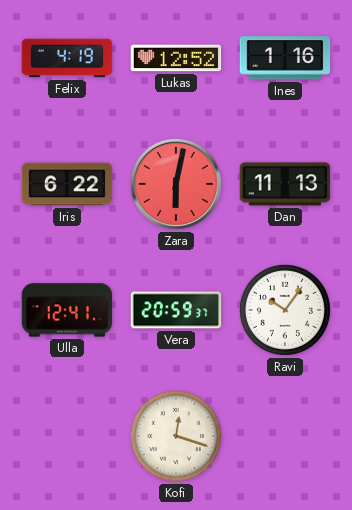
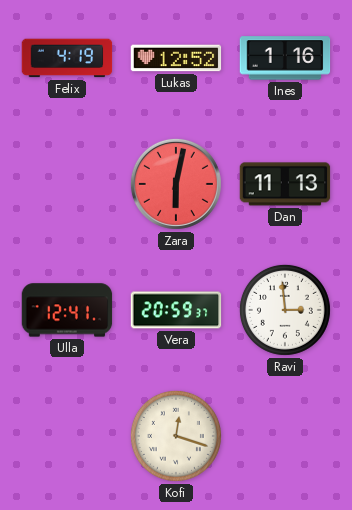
Iris: 6:22 -> none (67, 184)
Ravi: 10:06 -> 2:59 (285, 310)
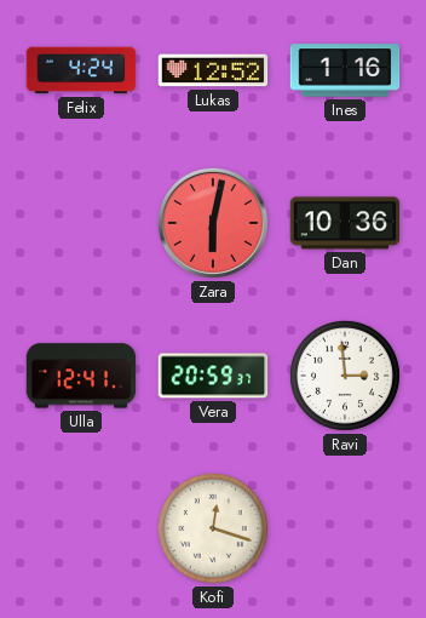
Felix: 4:19 -> 4:24 (81, 70)
Dan: 11:13 -> 10:36 (345, 223)
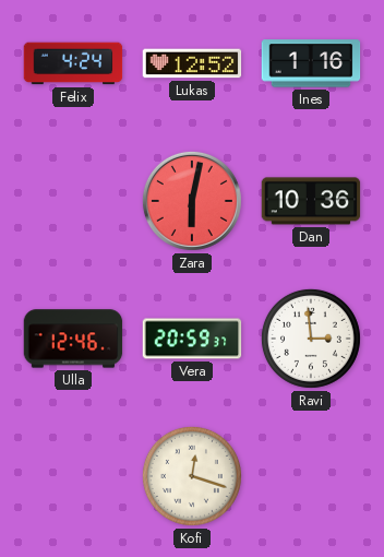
Ulla: 12:41 -> 12:46 (73, 339)
